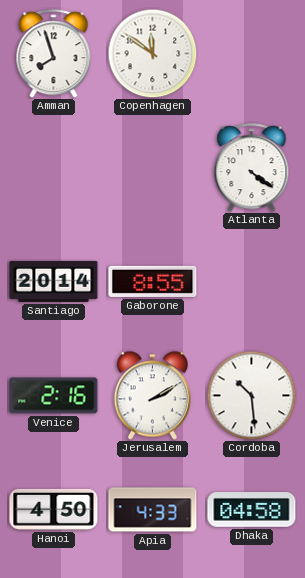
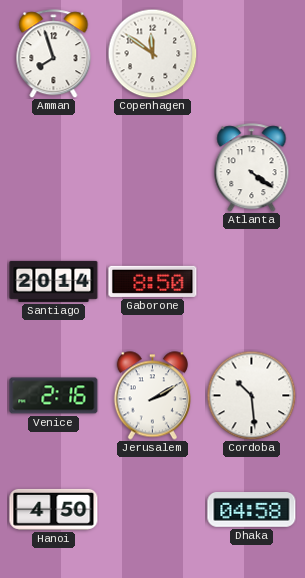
Gaborone: 8:55 -> 8:50 (153, 281)
Apia: 4:33 -> none (153, 510)
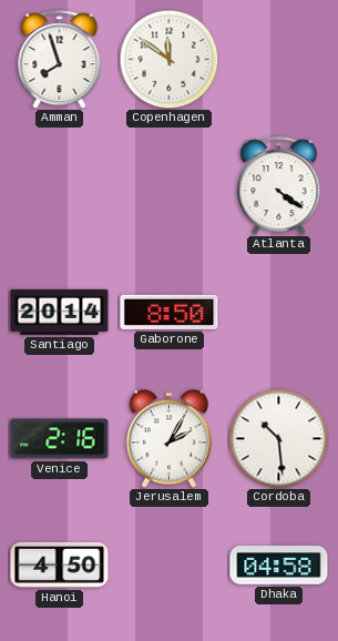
Jerusalem: 2:10 -> 2:05 (168, 439)
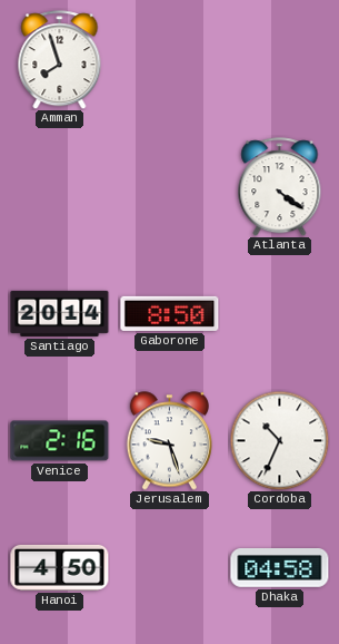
Copenhagen: 11:51 -> none (168, 59)
Jerusalem: 2:05 -> 9:27 (169, 441)
Cordoba: 10:29 -> 10:34 (279, 440)
